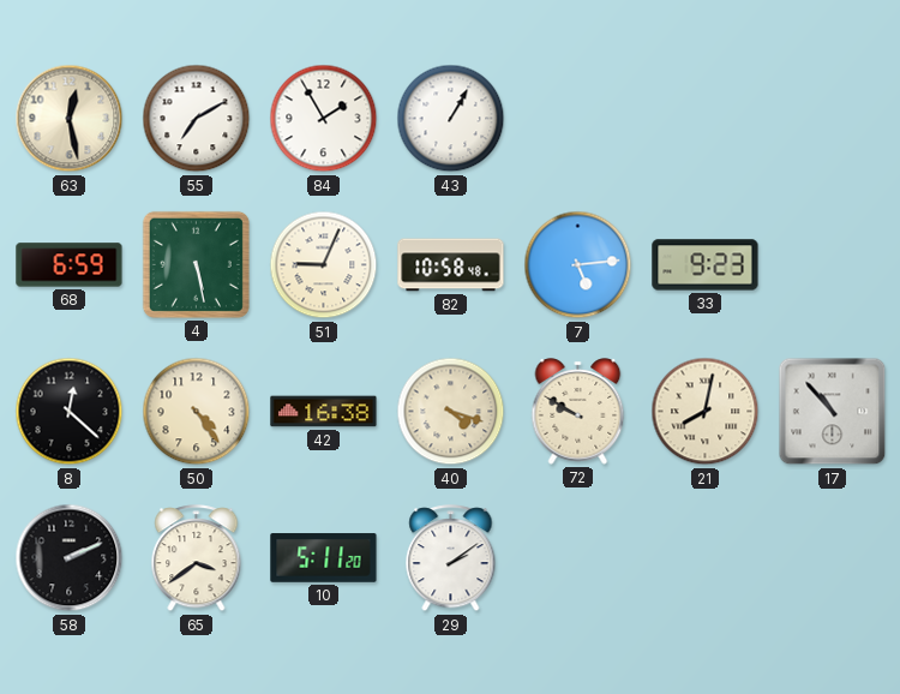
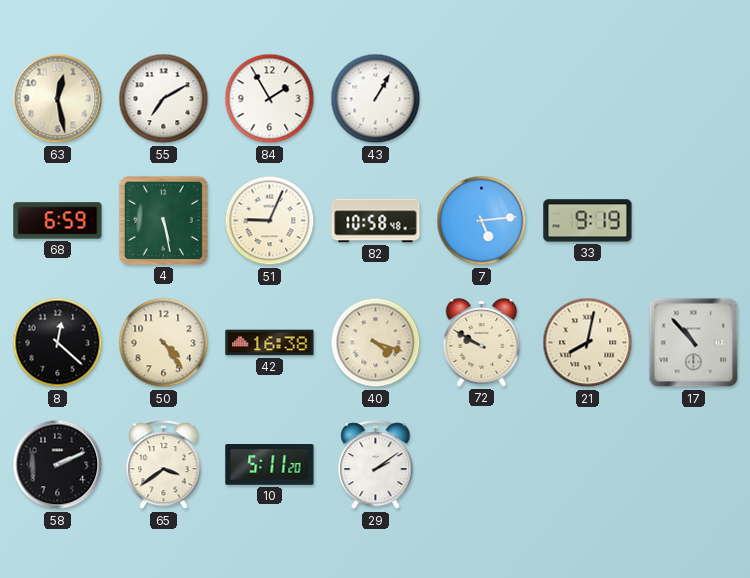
33: 9:23 -> 9:19 (588, 221)
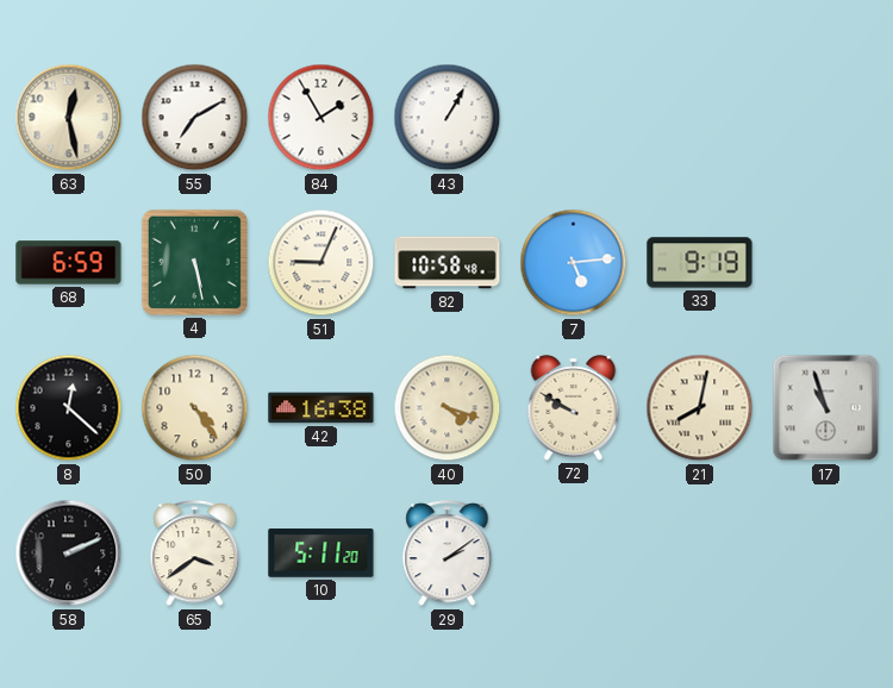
17: 10:53 -> 10:57 (826, 408)
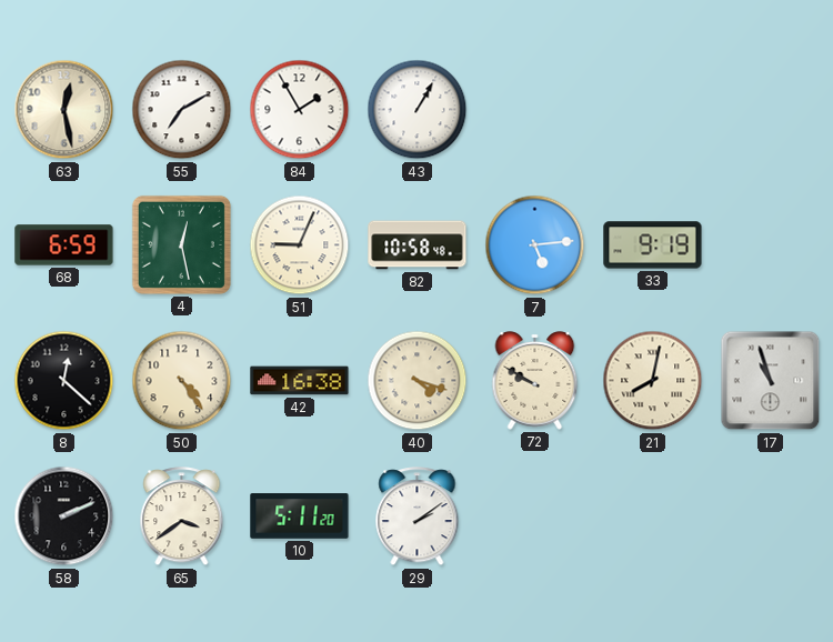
4: 5:28 -> 12:28 (181, 244)
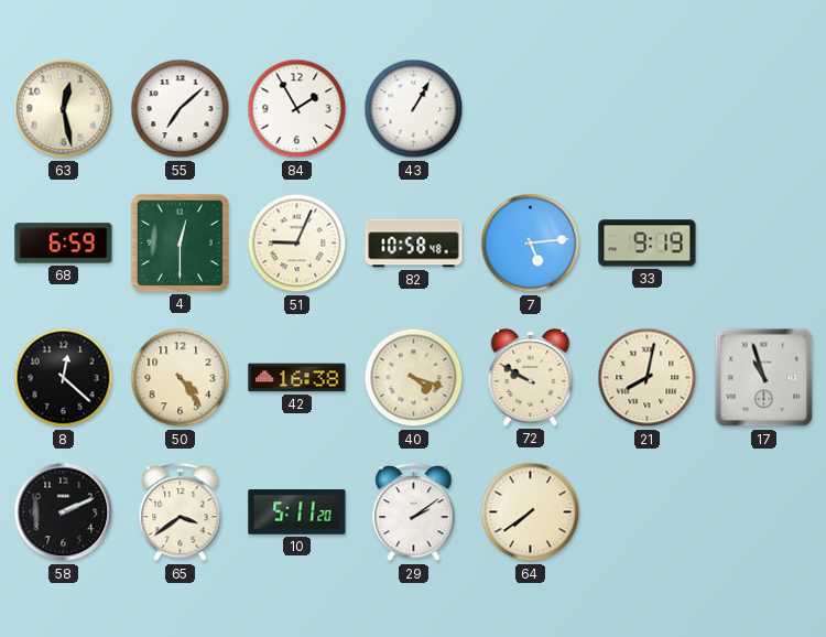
55: 7:10 -> 7:08 (181, 109)
4: 12:28 -> 12:30 (180, 242)
64: none -> 7:39 (531, 512)
